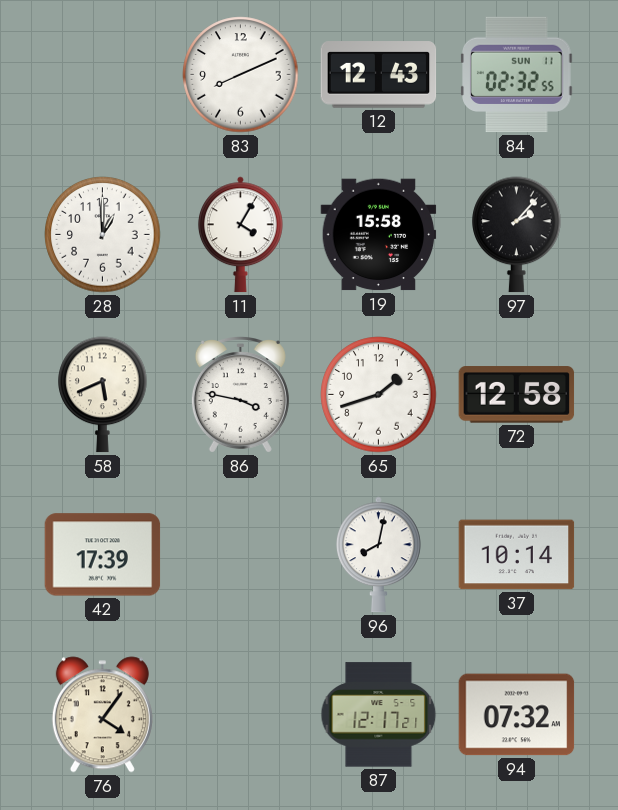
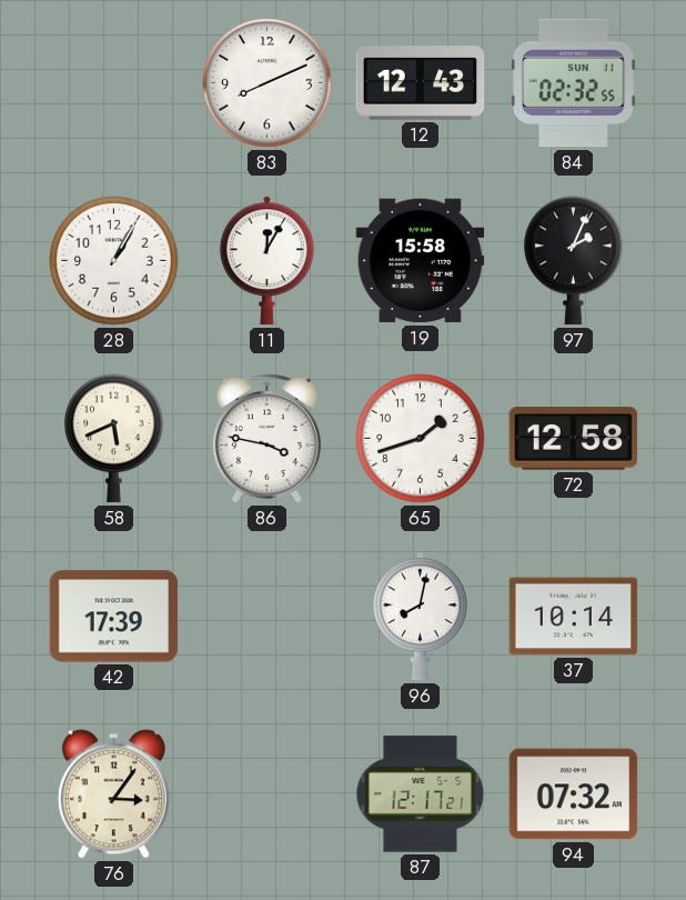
28: 1:00 -> 1:05 (114, 261)
11: 4:05 -> 12:05 (266, 261)
97: 2:07 -> 2:04 (574, 261)
76: 4:06 -> 3:06 (113, 794)
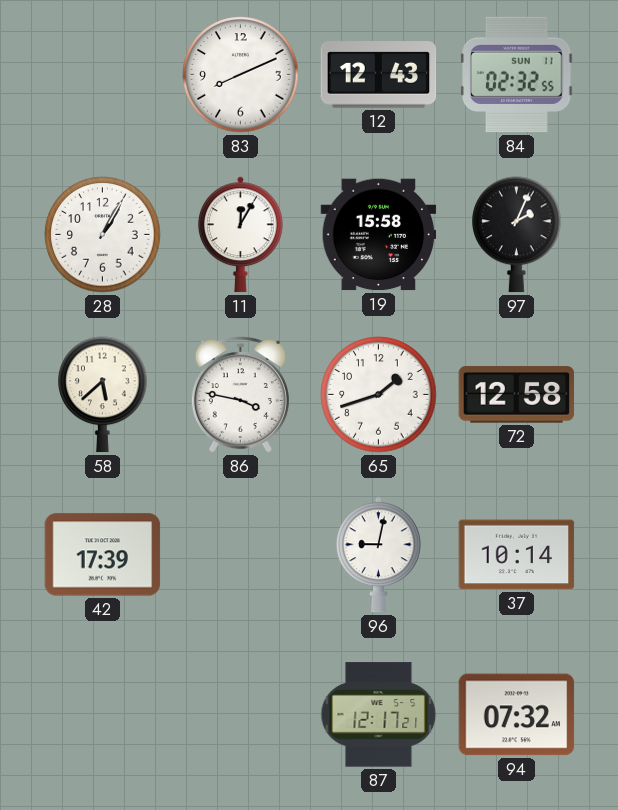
58: 5:41 -> 5:38 (103, 395)
96: 8:02 -> 9:02 (378, 555)
76: 3:06 -> none (113, 794)
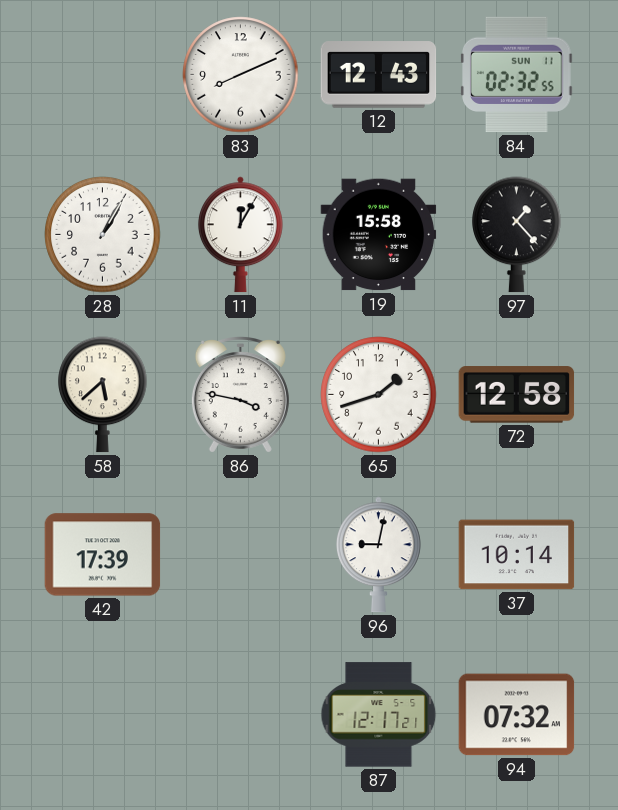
97: 2:04 -> 1:23 (517, 235)
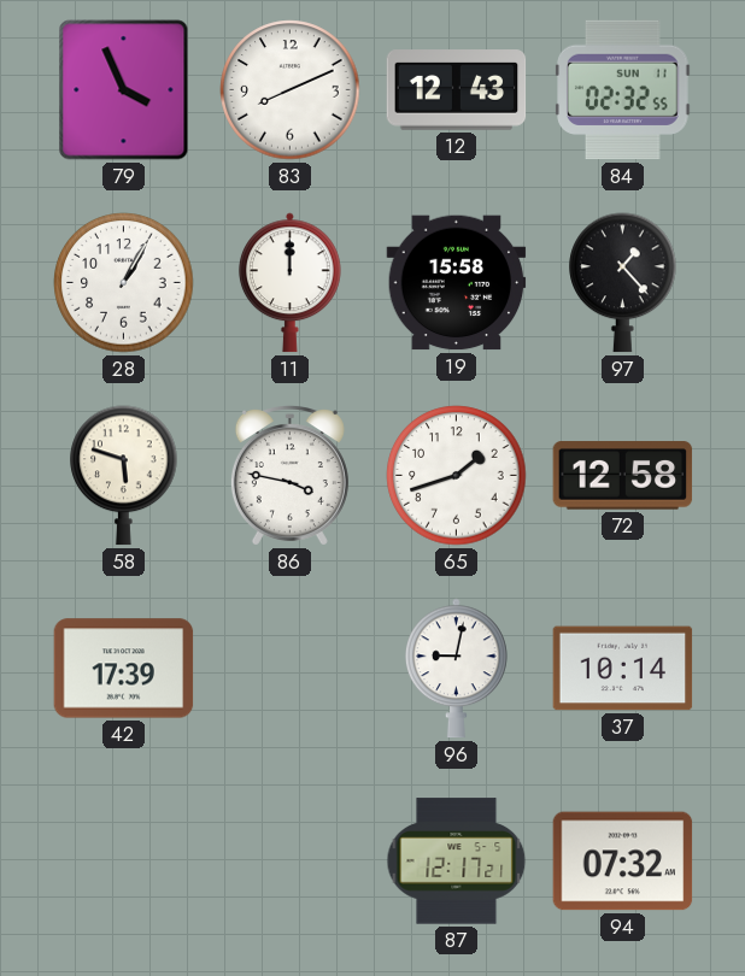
79: none -> 3:56 (124, 90)
11: 12:05 -> 12:00 (289, 283)
58: 5:38 -> 5:48 (124, 476)
